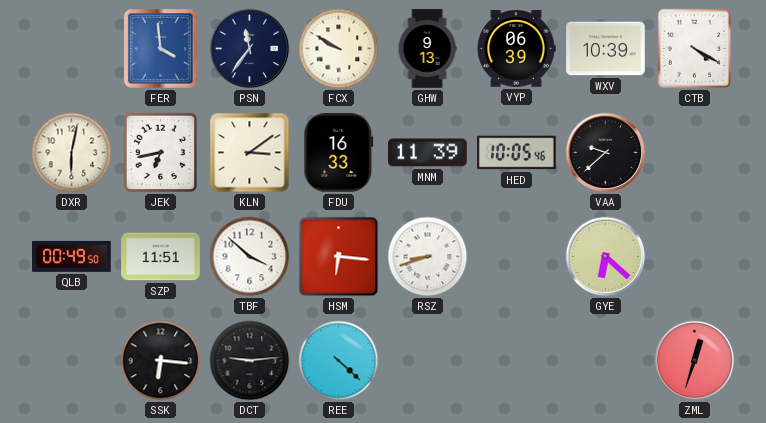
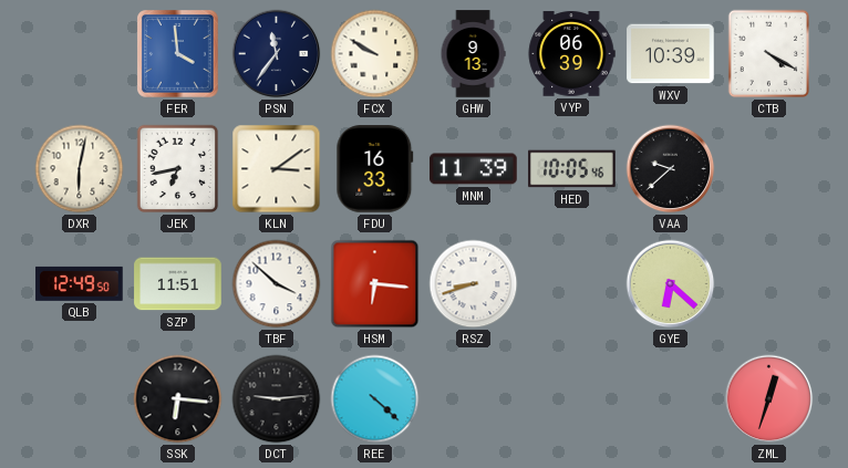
QLB: 00:49 -> 12:49 (80, 283)
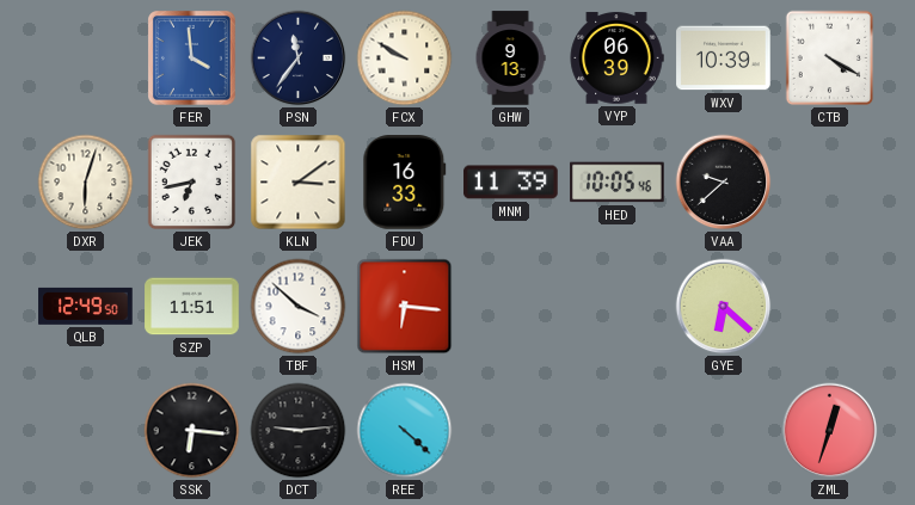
DXR: 6:02 -> 6:03 (86, 183)
RSZ: 8:42 -> none (474, 284)
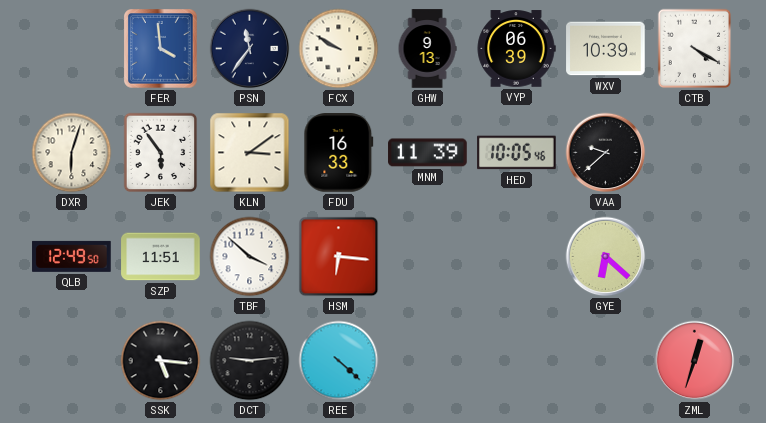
JEK: 6:43 -> 5:54 (161, 153)
SSK: 6:16 -> 5:16 (161, 361)
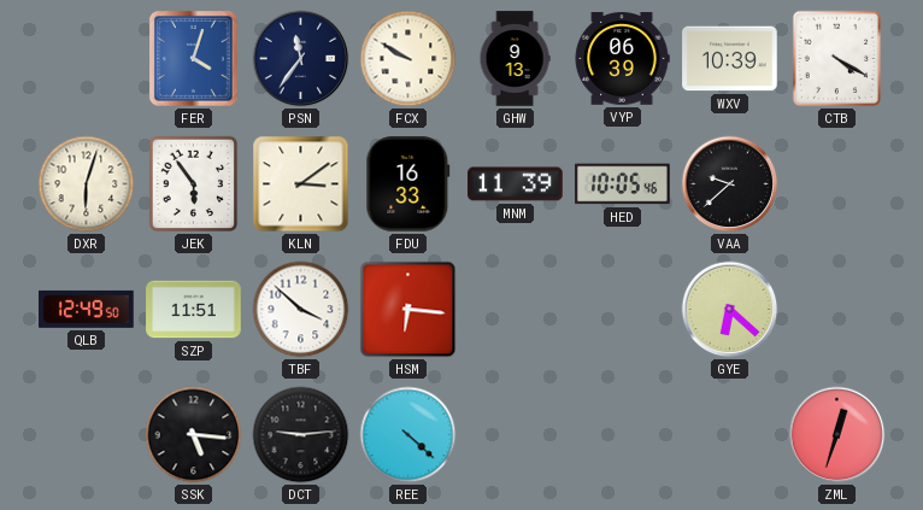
FER: 3:59 -> 4:03 (194, 59)
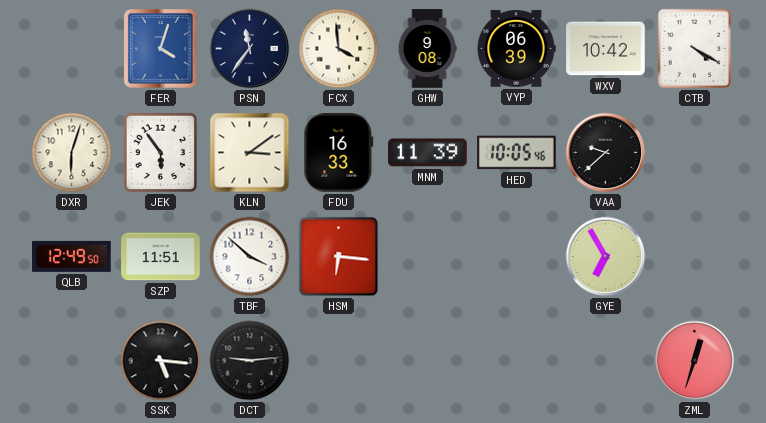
FCX: 9:50 -> 3:59 (339, 49)
GHW: 9:13 -> 9:08 (427, 49)
WXV: 10:39 -> 10:42 (606, 49)
GYE: 6:22 -> 6:55 (606, 257)
REE: 4:22 -> none (408, 435)
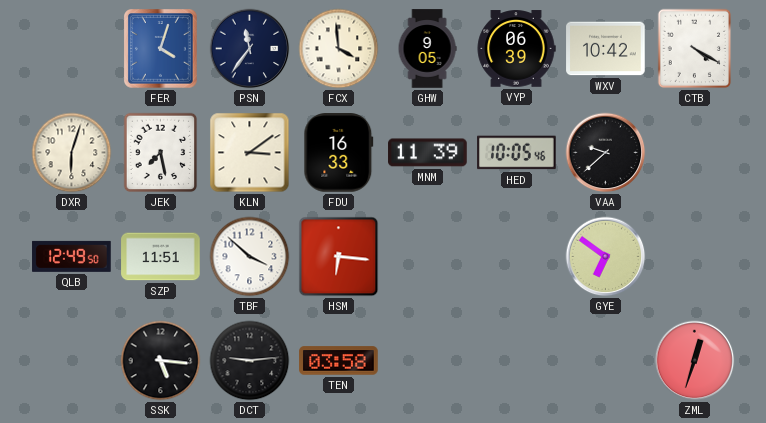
GHW: 9:08 -> 9:05 (427, 49)
JEK: 5:54 -> 7:28 (161, 153)
GYE: 6:55 -> 6:51 (606, 257)
TEN: none -> 03:58 (339, 361)
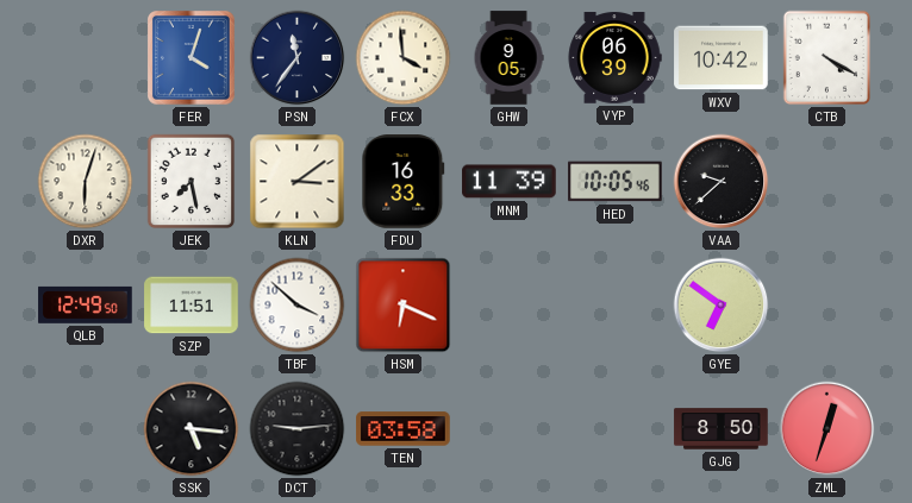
HSM: 6:16 -> 6:19 (404, 306)
GJG: none -> 8:50 (722, 429)
